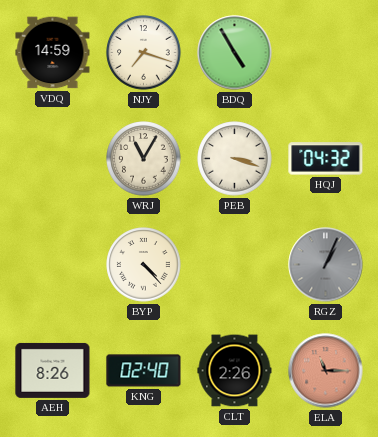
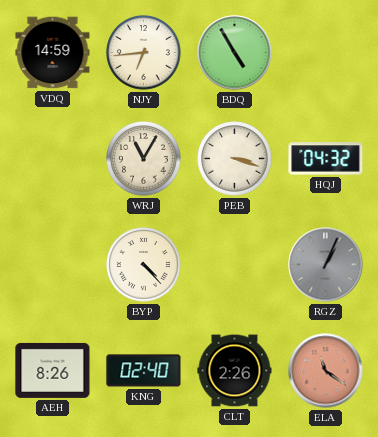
NJY: 7:18 -> 6:44 (144, 53)
ELA: 11:15 -> 11:21 (326, 371)
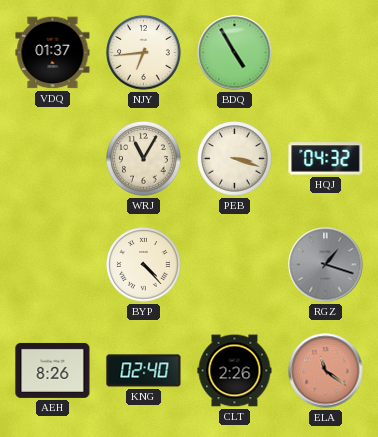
VDQ: 14:59 -> 01:37 (53, 53)
RGZ: 1:04 -> 1:18 (326, 265)
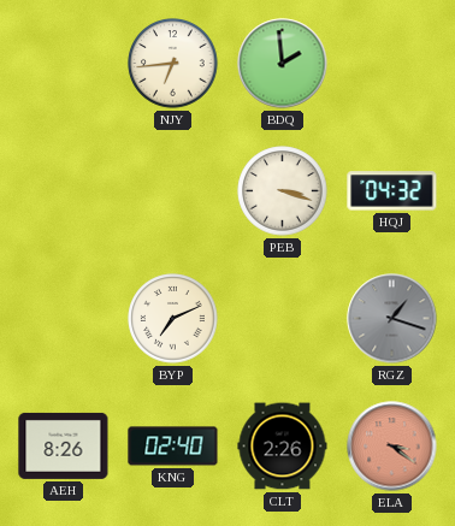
VDQ: 01:37 -> none (53, 53)
BDQ: 4:55 -> 1:59 (283, 64)
WRJ: 11:05 -> none (144, 159)
BYP: 4:23 -> 7:11 (173, 319)
ELA: 11:21 -> 3:21 (392, 447)
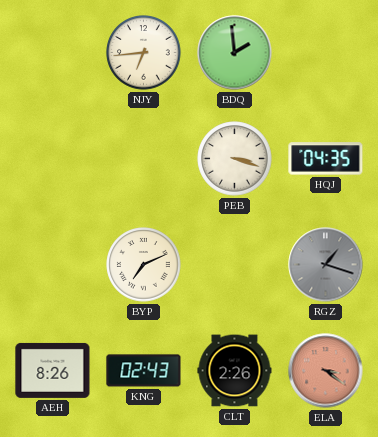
HQJ: 04:32 -> 04:35 (326, 159)
KNG: 02:40 -> 02:43 (144, 371)
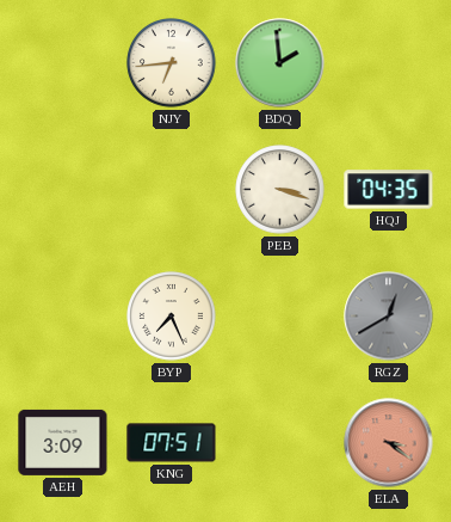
BYP: 7:11 -> 7:26 (172, 317)
RGZ: 1:18 -> 12:40 (389, 317)
AEH: 8:26 -> 3:09 (63, 442)
KNG: 02:43 -> 07:51 (172, 443)
CLT: 2:26 -> none (235, 371)
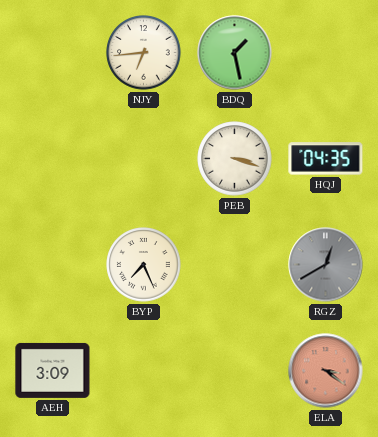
BDQ: 1:59 -> 1:28 (235, 53)
KNG: 07:51 -> none (172, 443)
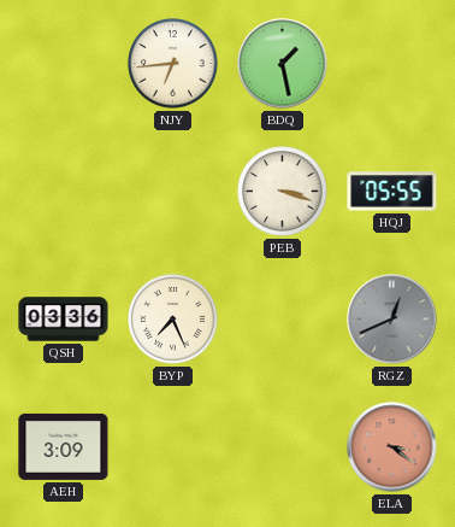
HQJ: 04:35 -> 05:55 (392, 192)
QSH: none -> 03:36 (64, 320)
RGZ: 12:40 -> 12:41 (392, 320)
